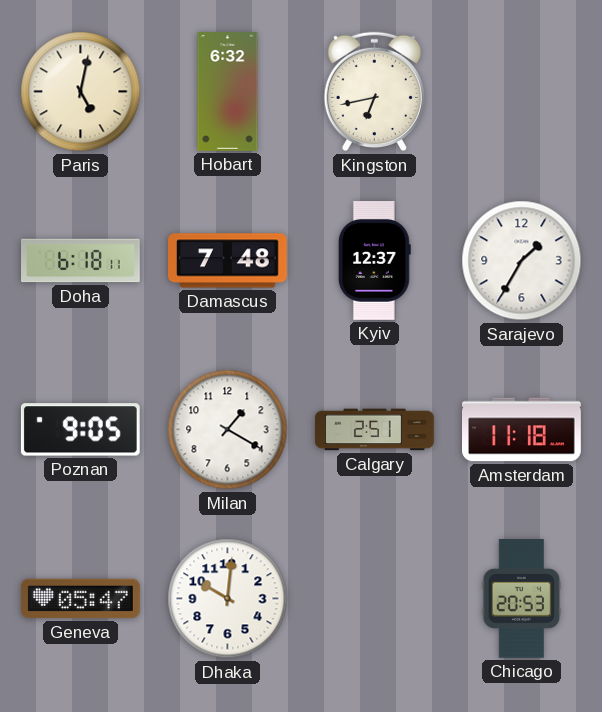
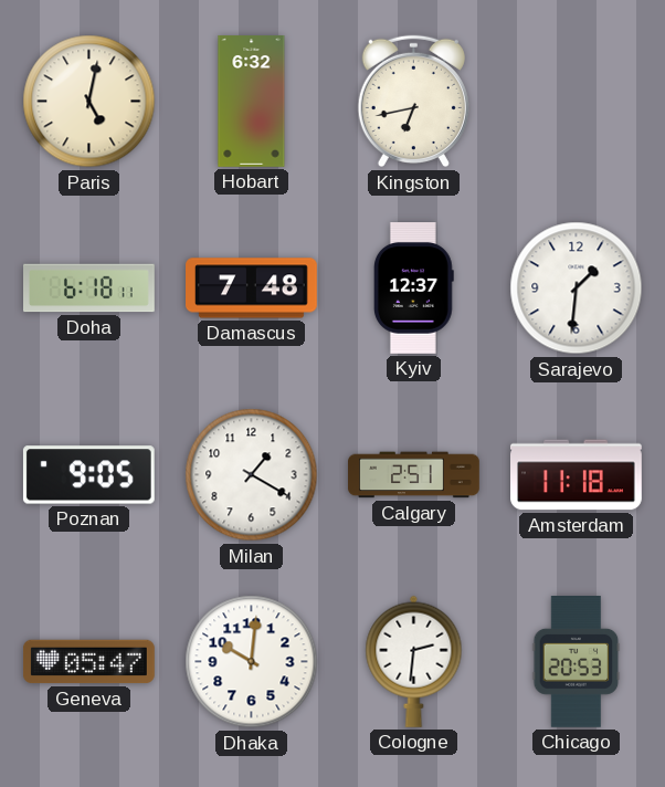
Sarajevo: 1:35 -> 1:31 (577, 288)
Cologne: none -> 2:31 (414, 661)
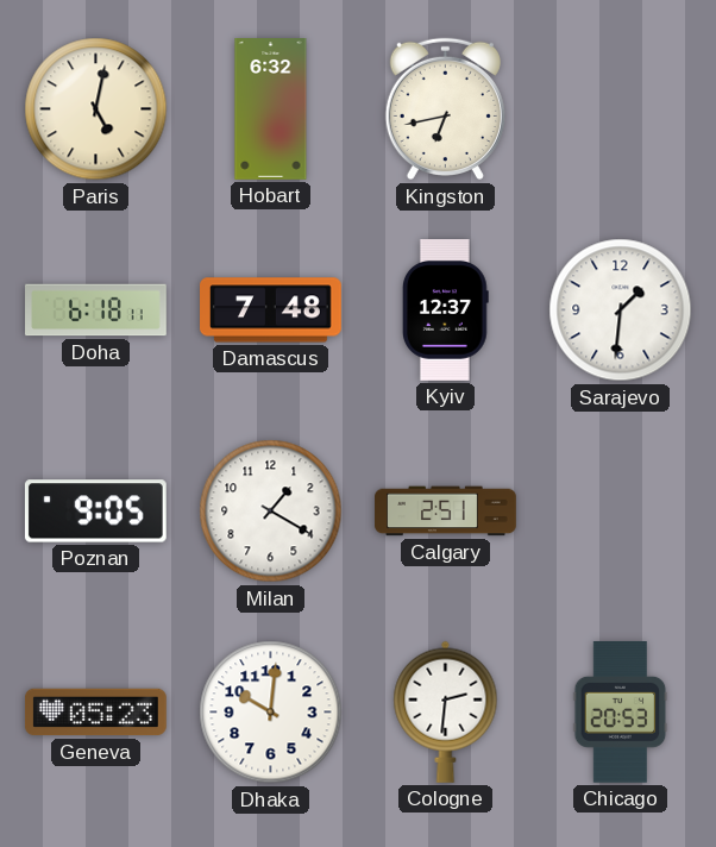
Amsterdam: 11:18 -> none (577, 475)
Geneva: 05:47 -> 05:23 (96, 713)
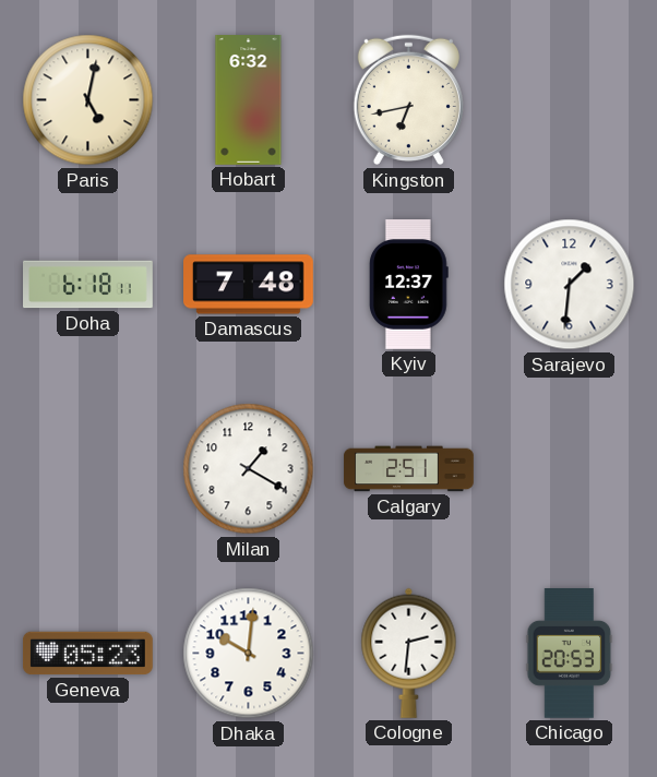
Poznan: 9:05 -> none (95, 512)
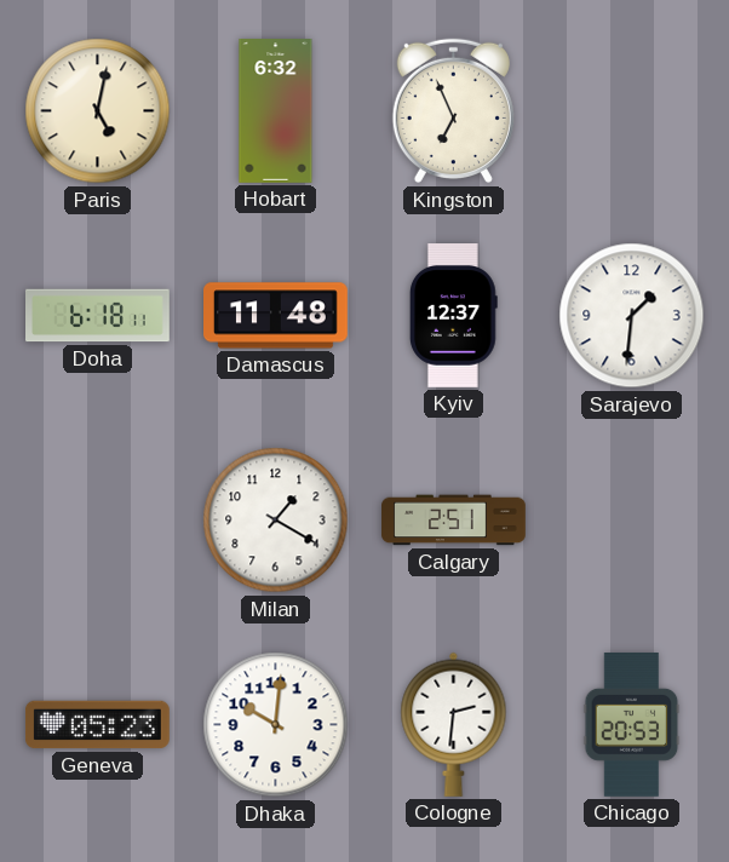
Kingston: 6:43 -> 6:56 (453, 111)
Damascus: 7:48 -> 11:48 (276, 316)
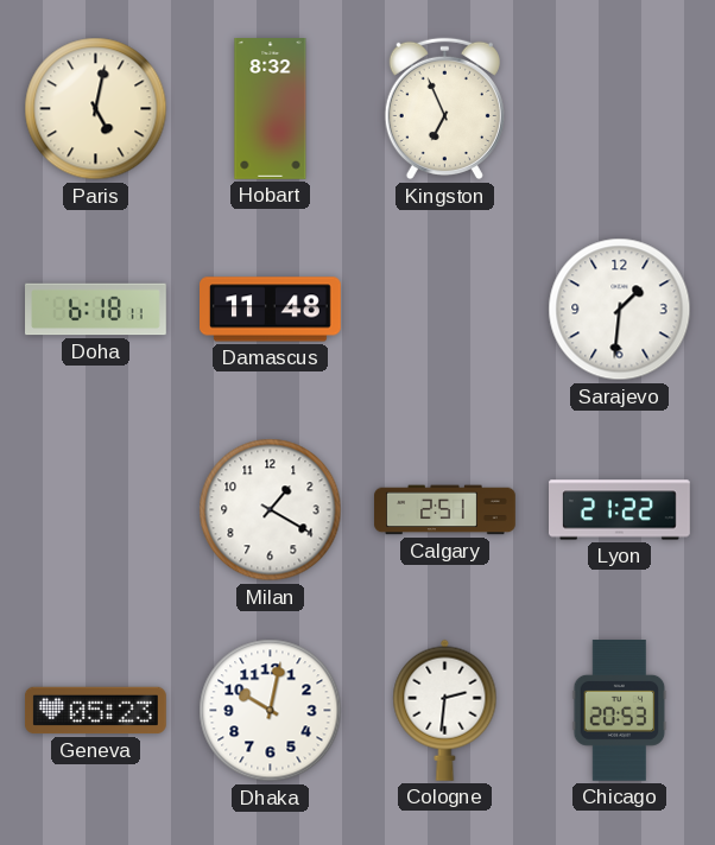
Hobart: 6:32 -> 8:32 (271, 109)
Kyiv: 12:37 -> none (453, 316)
Lyon: none -> 21:22 (620, 510)
Dhaka: 10:01 -> 10:02 (271, 711)
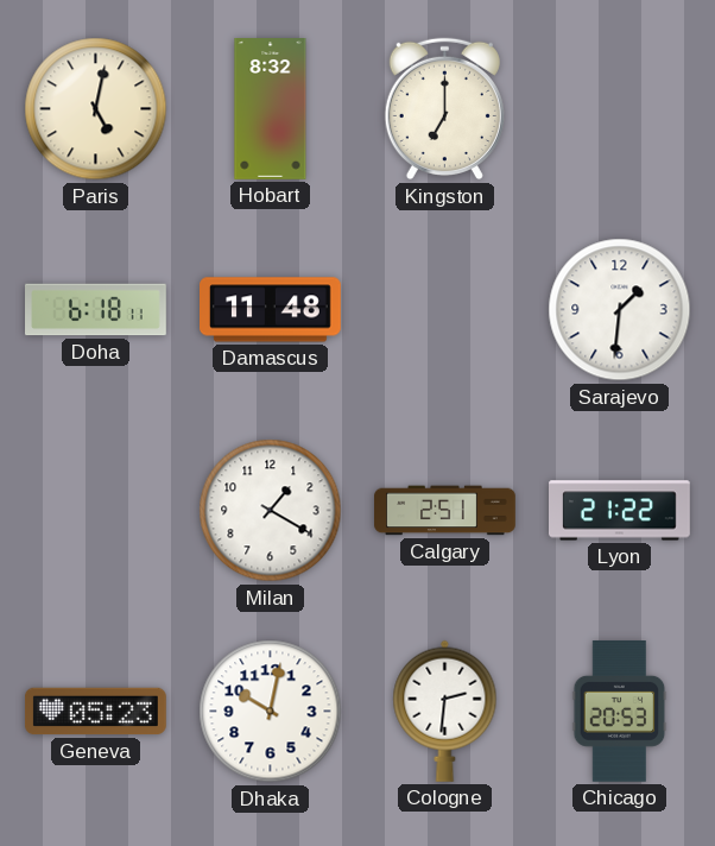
Kingston: 6:56 -> 7:00 (444, 109)
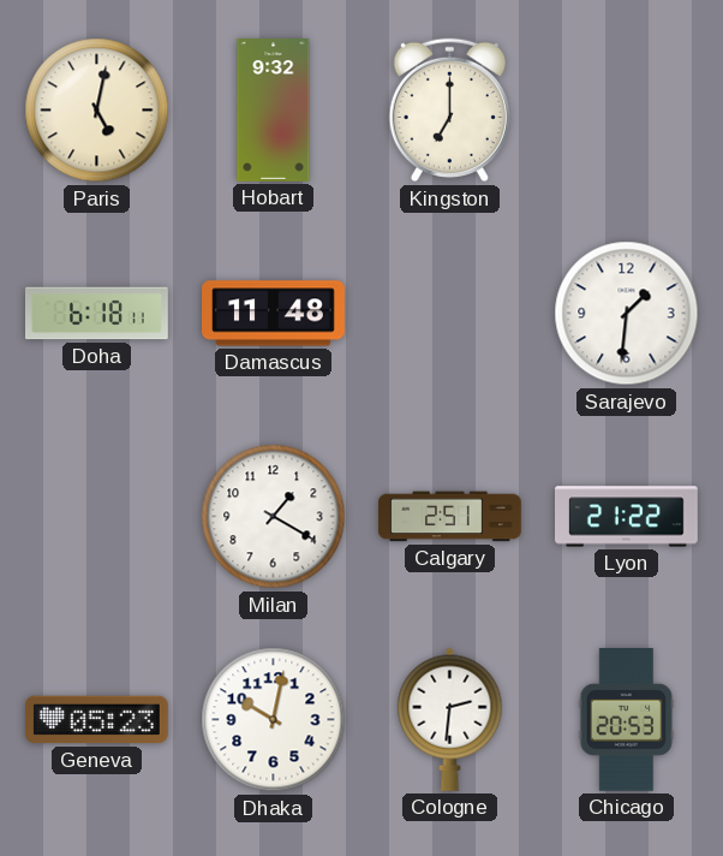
Hobart: 8:32 -> 9:32 (274, 111)
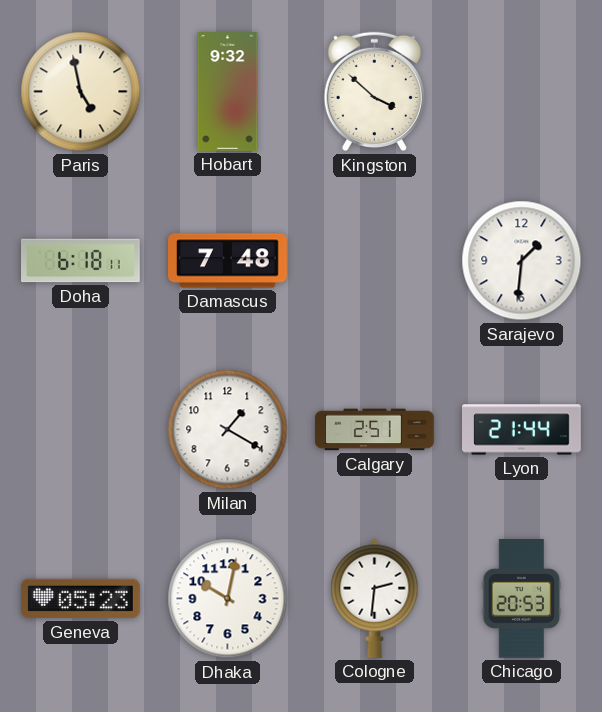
Paris: 5:02 -> 4:58 (81, 92)
Kingston: 7:00 -> 3:52 (374, 92)
Damascus: 11:48 -> 7:48 (228, 261)
Lyon: 21:22 -> 21:44 (522, 430)
